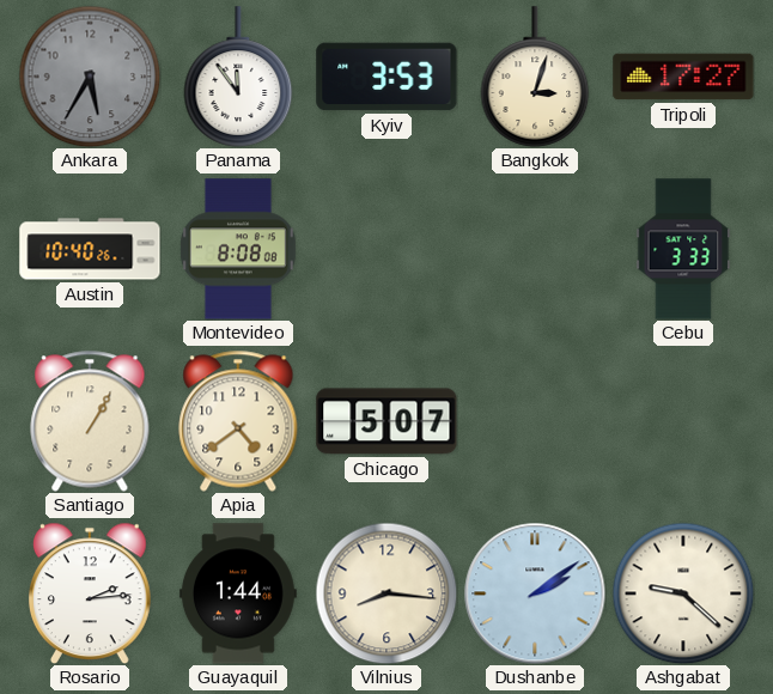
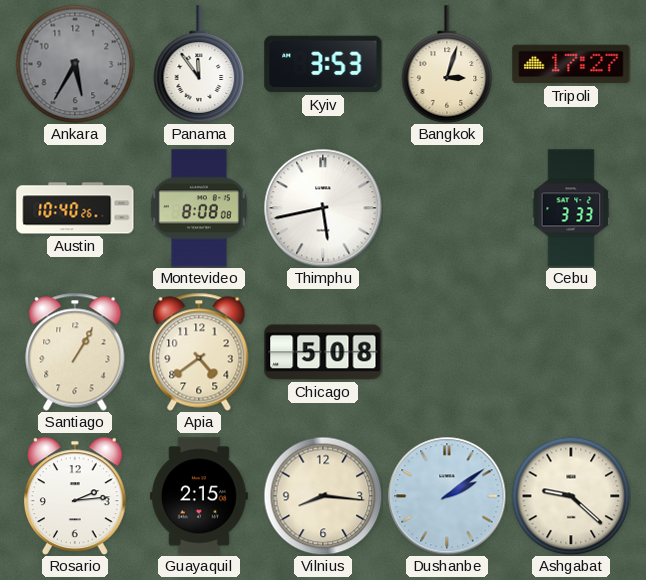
Thimphu: none -> 5:43 (323, 208)
Chicago: 5:07 -> 5:08 (323, 352)
Guayaquil: 1:44 -> 2:15 (199, 496)
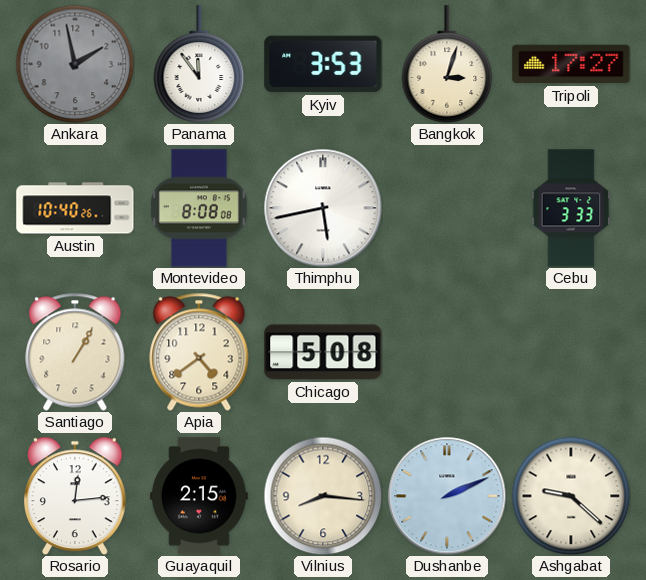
Ankara: 5:35 -> 1:58 (75, 64)
Rosario: 2:14 -> 12:14 (76, 496)
Dushanbe: 2:09 -> 2:11 (447, 496)
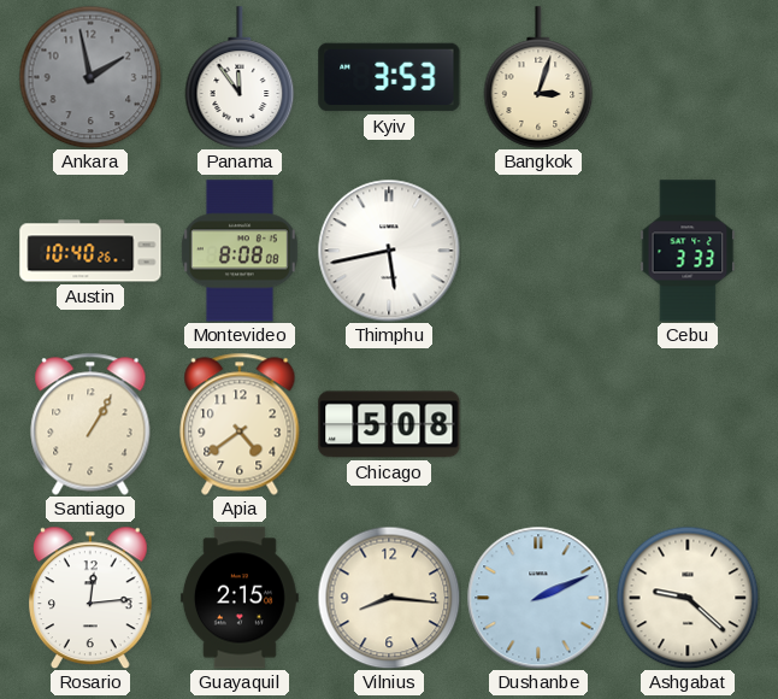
Tripoli: 17:27 -> none (571, 64)
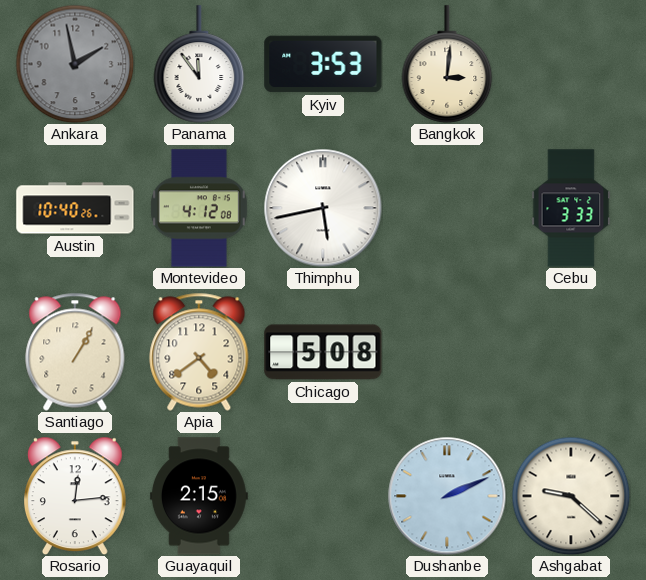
Bangkok: 3:03 -> 3:01 (447, 64)
Montevideo: 8:08 -> 4:12 (199, 208)
Vilnius: 8:16 -> none (389, 598)
